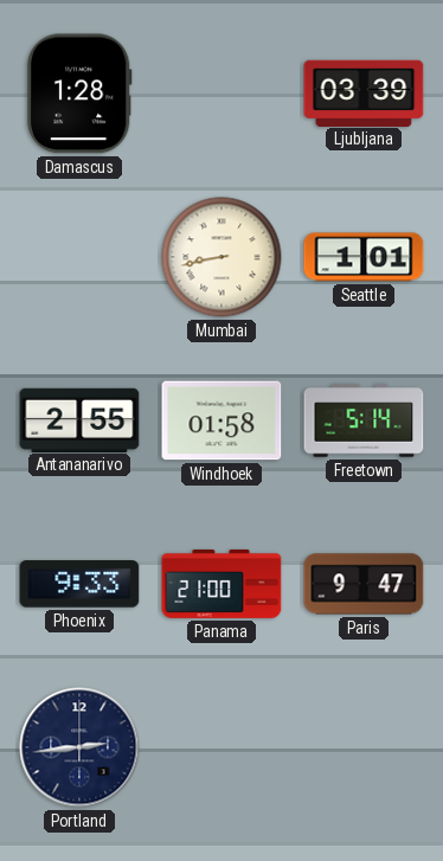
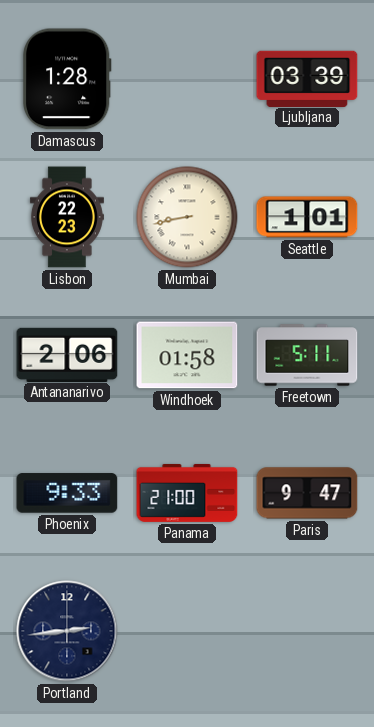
Lisbon: none -> 22:23 (67, 217)
Antananarivo: 2:55 -> 2:06 (67, 354)
Freetown: 5:14 -> 5:11 (307, 355)
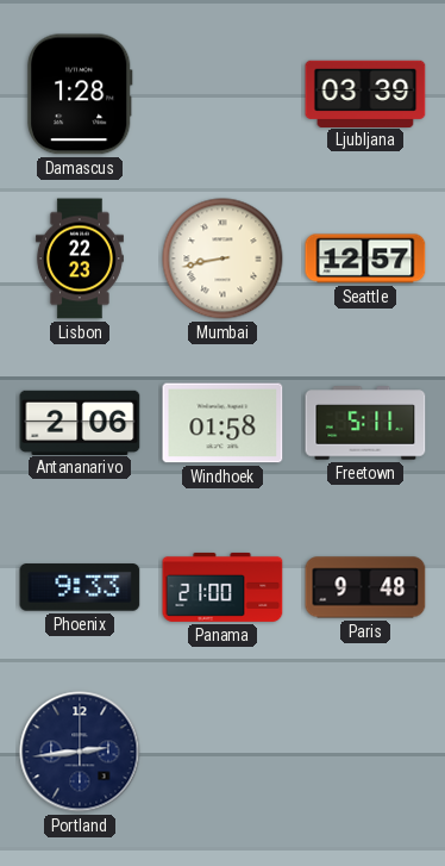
Seattle: 1:01 -> 12:57 (365, 258)
Paris: 9:47 -> 9:48 (365, 587)
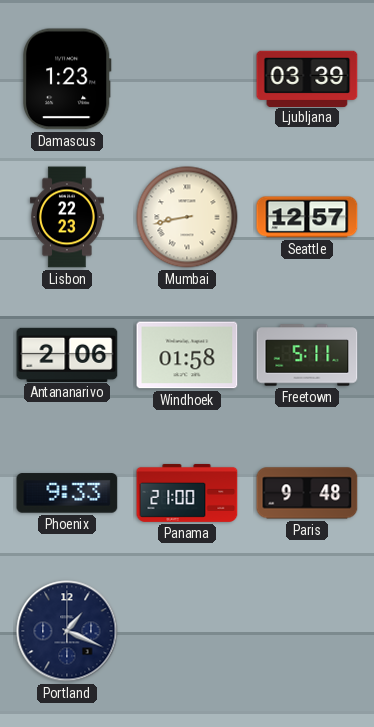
Damascus: 1:28 -> 1:23 (67, 79)
Portland: 2:44 -> 1:19 (67, 631)
